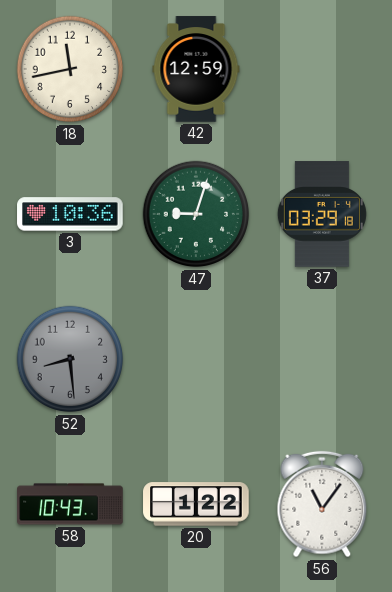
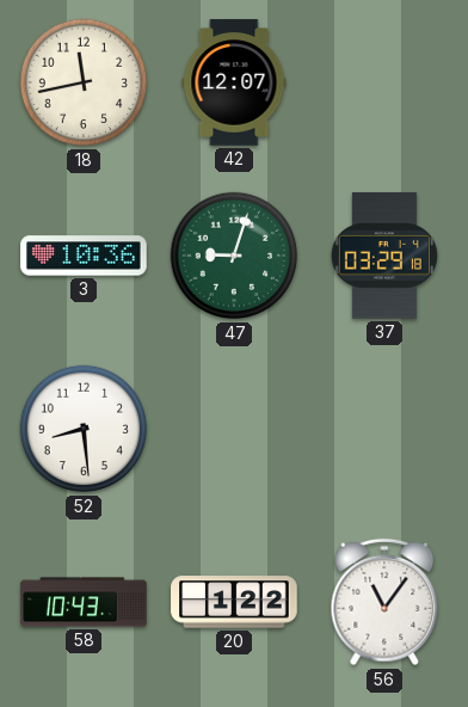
42: 12:59 -> 12:07 (234, 82)
52 dial: grey -> white (84, 429)
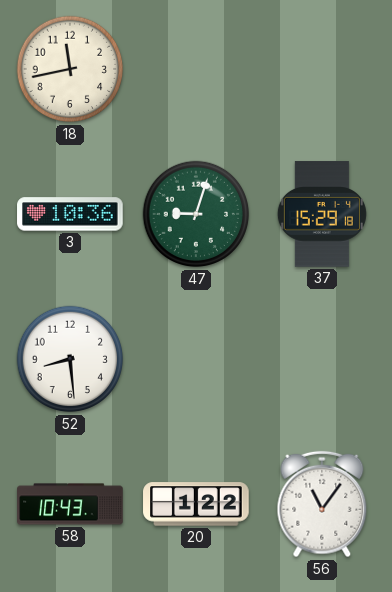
42: 12:07 -> none (234, 82)
37: 03:29 -> 15:29 (322, 214)
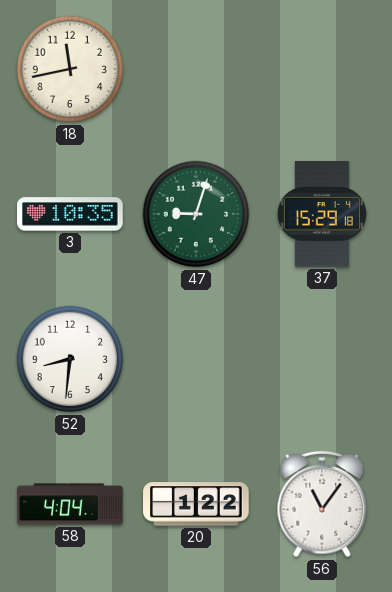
3: 10:36 -> 10:35 (70, 214)
52: 8:29 -> 8:31 (70, 359)
58: 10:43 -> 4:04 (70, 504)
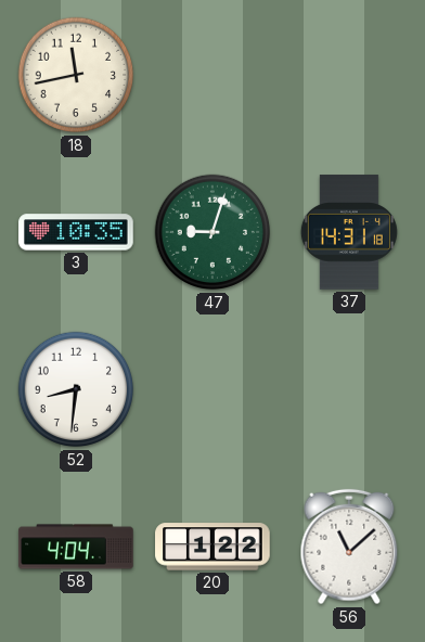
37: 15:29 -> 14:31 (349, 232)
56: 11:06 -> 11:08 (349, 547)
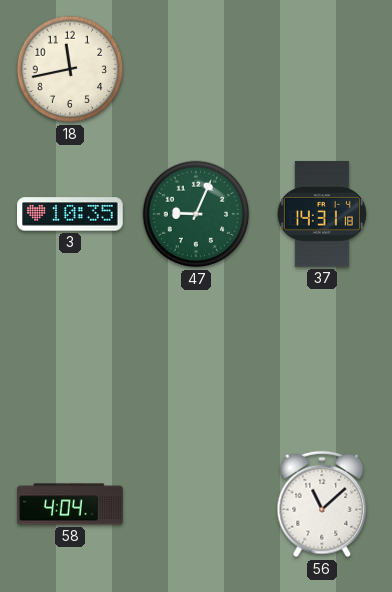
47: 9:03 -> 9:04 (196, 214)
52: 8:31 -> none (76, 389)
20: 1:22 -> none (212, 547)
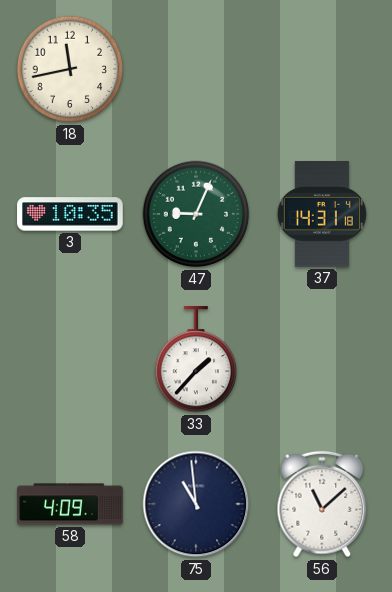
33: none -> 1:37 (195, 360)
58: 4:04 -> 4:09 (70, 504)
75: none -> 10:59 (196, 504)
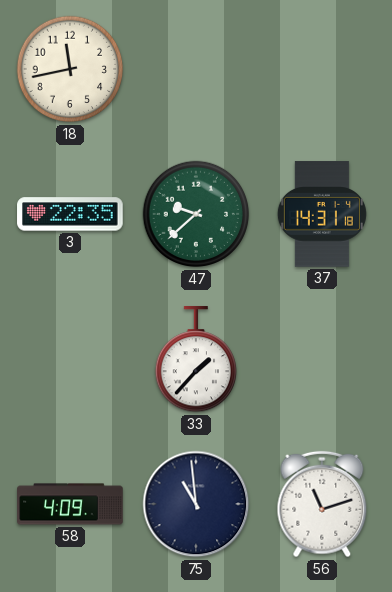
3: 10:35 -> 22:35 (70, 214)
47: 9:04 -> 9:38 (196, 214)
56: 11:08 -> 11:12 (322, 504)
